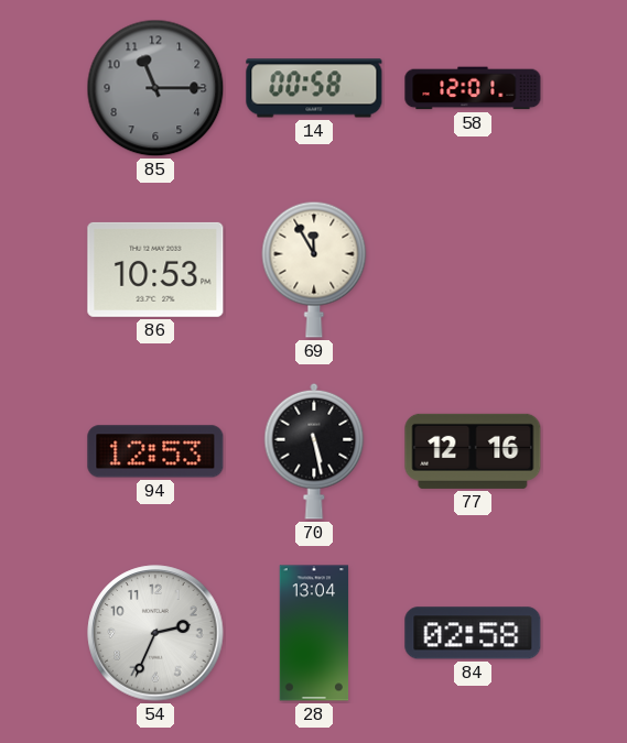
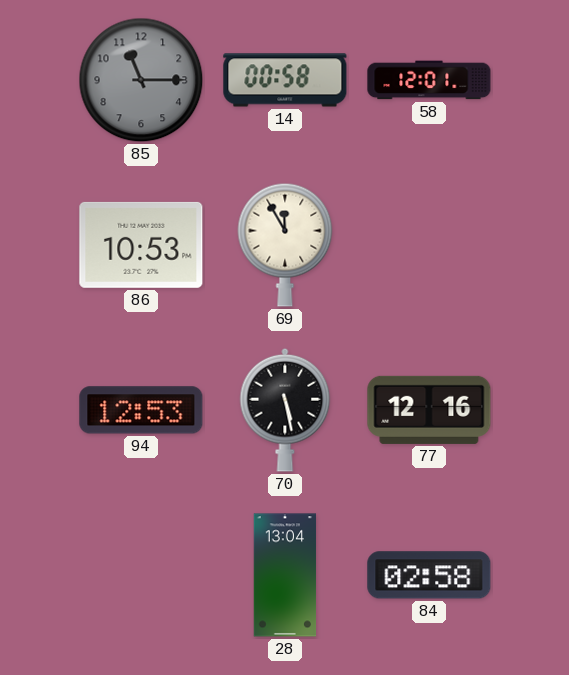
54: 2:34 -> none (155, 633)
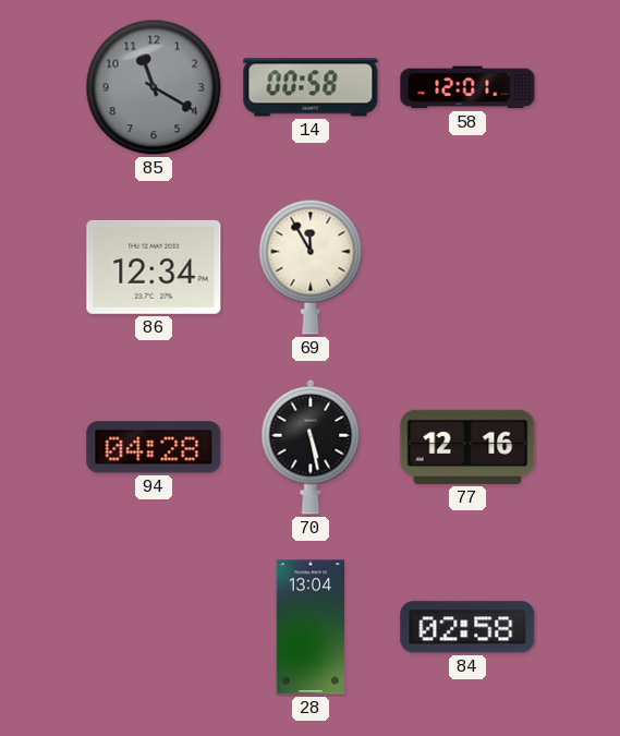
85: 11:15 -> 11:20 (154, 87)
86: 10:53 -> 12:34 (154, 267)
94: 12:53 -> 04:28 (154, 447)
